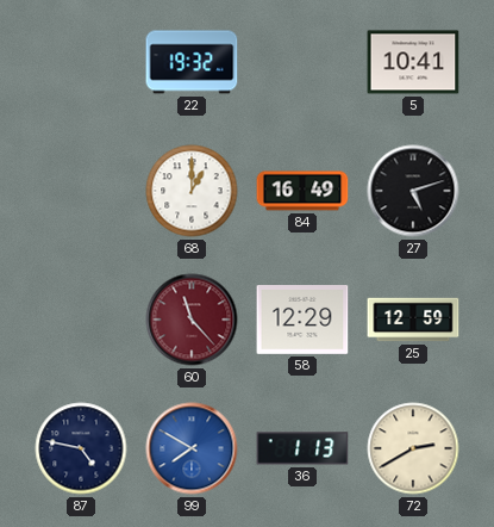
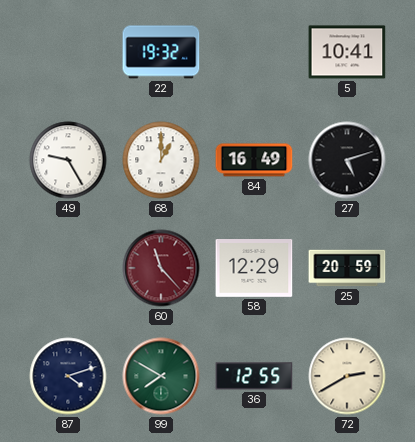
49: none -> 9:25 (68, 160)
25: 12:59 -> 20:59 (347, 268)
87: 4:47 -> 4:12 (68, 376)
99 dial: blue -> green (161, 376)
36: 1:13 -> 12:55 (254, 376)
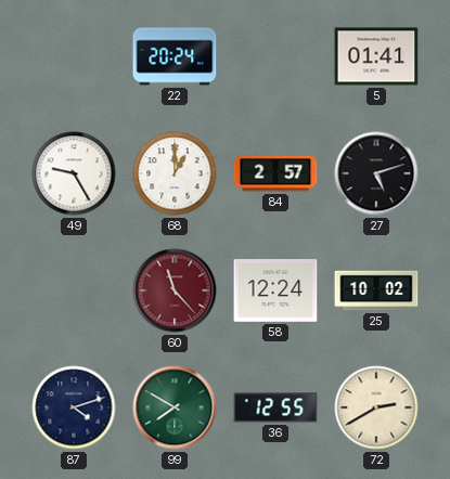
22: 19:32 -> 20:24 (175, 56)
5: 10:41 -> 01:41 (376, 56)
84: 16:49 -> 2:57 (275, 173)
58: 12:29 -> 12:24 (275, 292)
25: 20:59 -> 10:02 (376, 290)
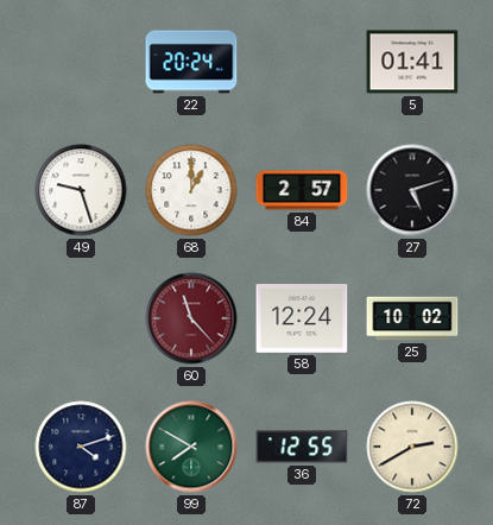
49: 9:25 -> 9:27 (81, 190)
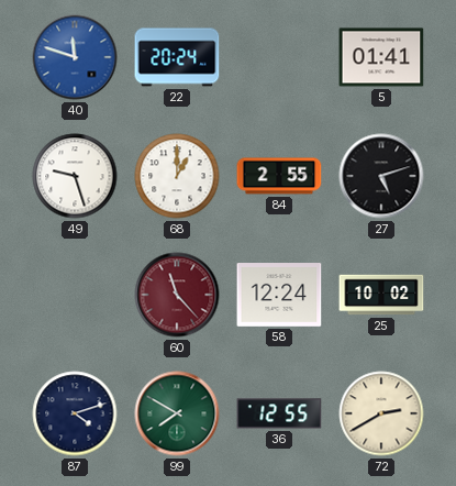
40: none -> 11:48 (75, 57)
84: 2:57 -> 2:55 (279, 176)
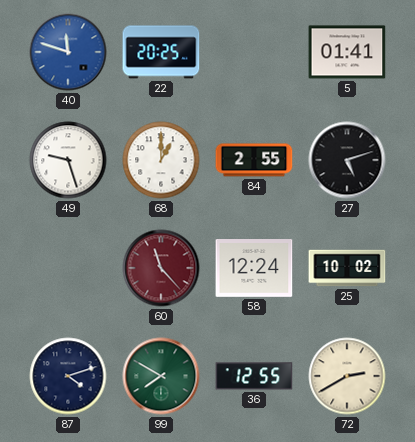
22: 20:24 -> 20:25 (161, 52)
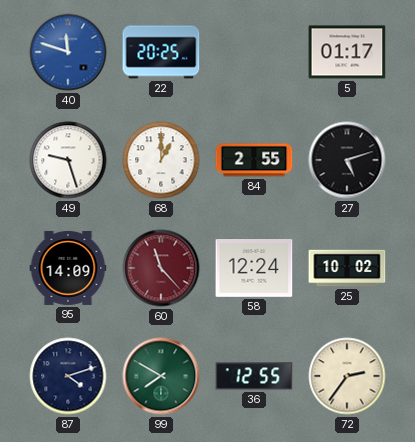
5: 01:41 -> 01:17 (347, 52)
95: none -> 14:09 (68, 268)
72: 2:40 -> 2:36 (347, 376)
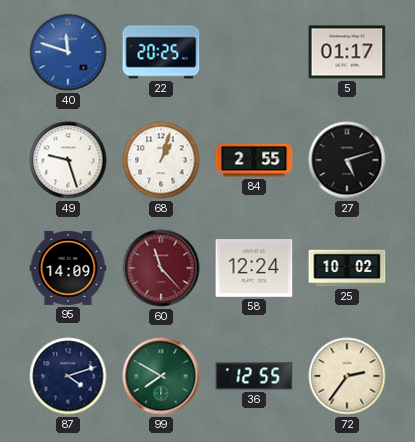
68: 1:00 -> 1:03 (161, 160)
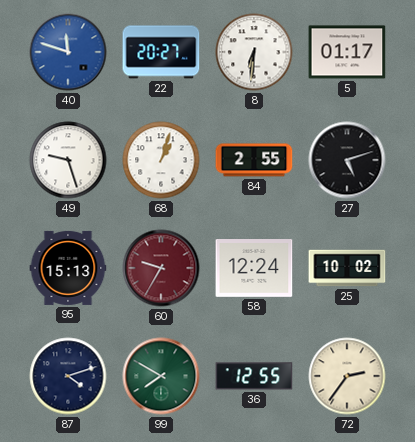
22: 20:25 -> 20:27 (161, 52)
8: none -> 6:31 (254, 52)
95: 14:09 -> 15:13 (68, 268)
60: 11:23 -> 9:35 (161, 268)
